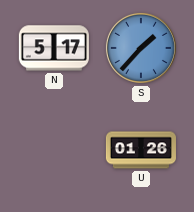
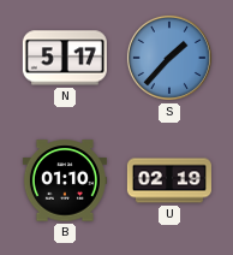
B: none -> 01:10 (65, 180)
U: 01:26 -> 02:19 (169, 180)
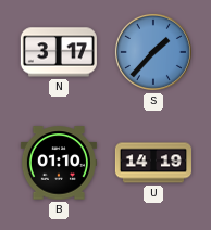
N: 5:17 -> 3:17 (59, 52)
U: 02:19 -> 14:19 (153, 163)
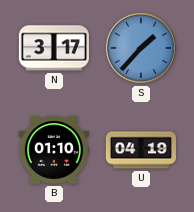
U: 14:19 -> 04:19 (141, 150)
